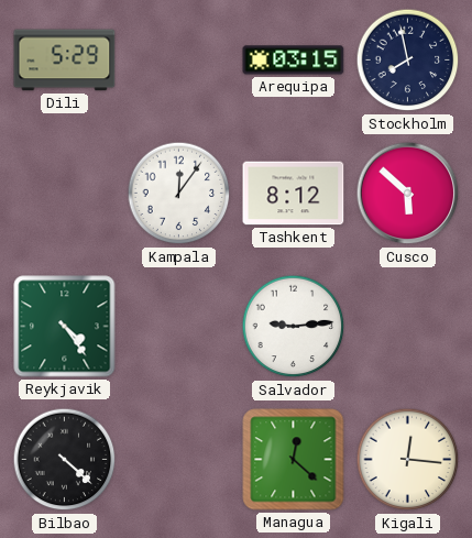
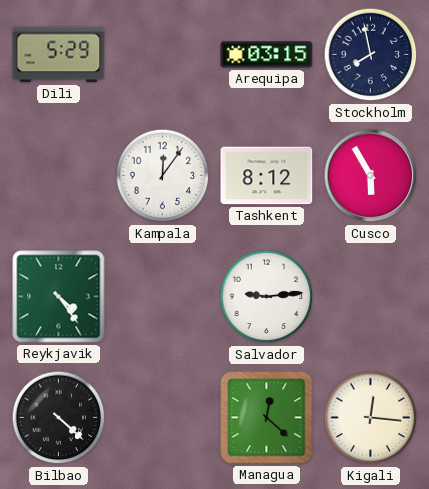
Cusco: 5:52 -> 5:55 (371, 176)
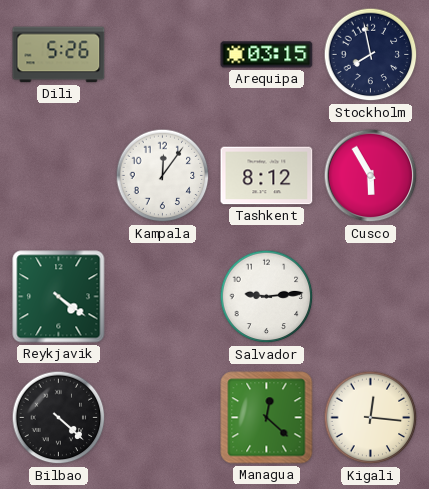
Dili: 5:29 -> 5:26 (59, 55)
Reykjavik: 4:24 -> 4:21 (59, 297)
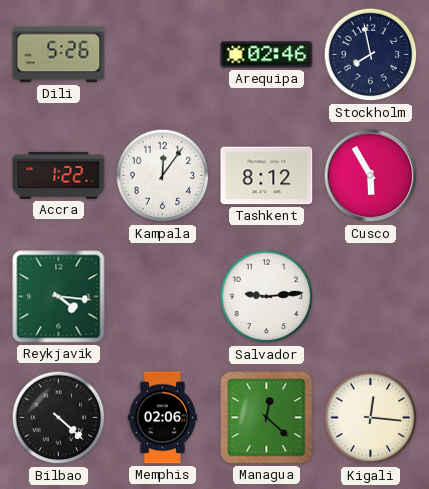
Arequipa: 03:15 -> 02:46 (267, 55)
Accra: none -> 1:22 (59, 175)
Reykjavik: 4:21 -> 4:16 (59, 297)
Memphis: none -> 02:06 (163, 418)
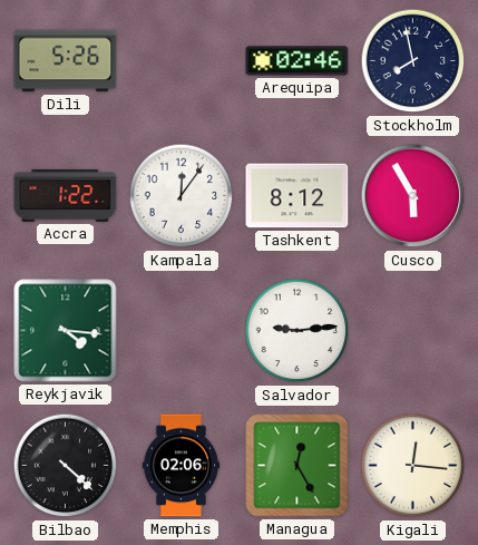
Managua: 12:22 -> 12:25 (297, 466)
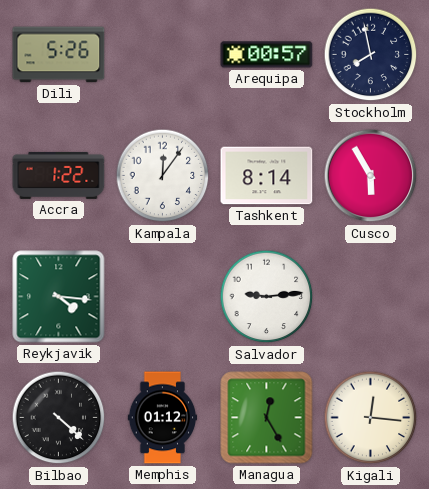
Arequipa: 02:46 -> 00:57 (267, 55)
Tashkent: 8:12 -> 8:14 (267, 176)
Memphis: 02:06 -> 01:12 (163, 418)
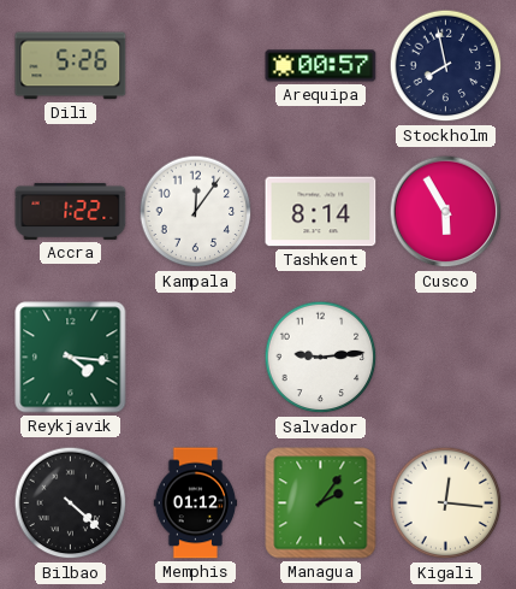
Managua: 12:25 -> 2:06 (321, 503)
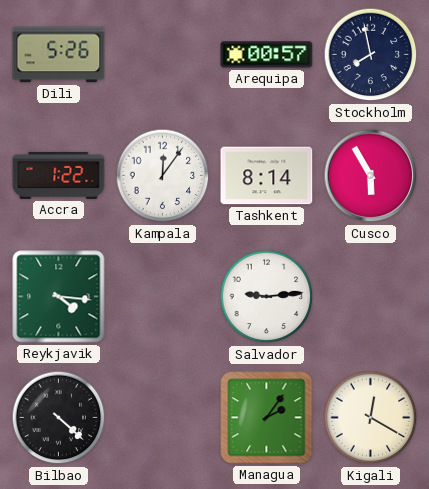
Memphis: 01:12 -> none (196, 503)
Kigali: 12:16 -> 12:20 (371, 418)
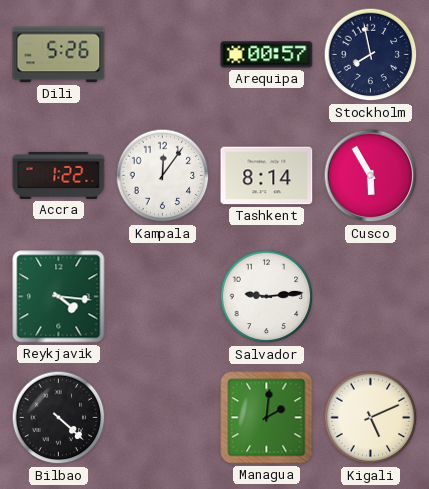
Managua: 2:06 -> 2:01 (267, 418)
Kigali: 12:20 -> 5:11 (371, 418)
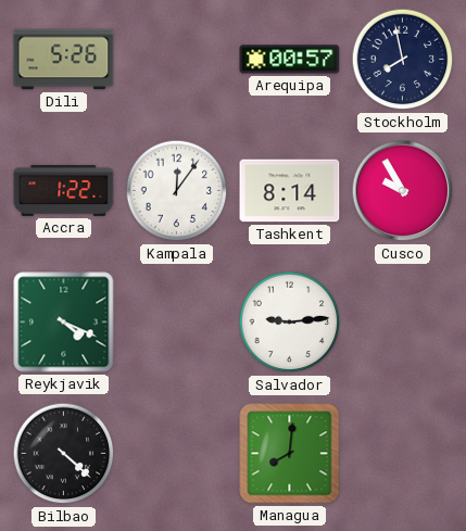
Cusco: 5:55 -> 9:55 (403, 191)
Reykjavik: 4:16 -> 4:19 (64, 323)
Managua: 2:01 -> 8:01 (290, 454)
Kigali: 5:11 -> none (371, 418)
